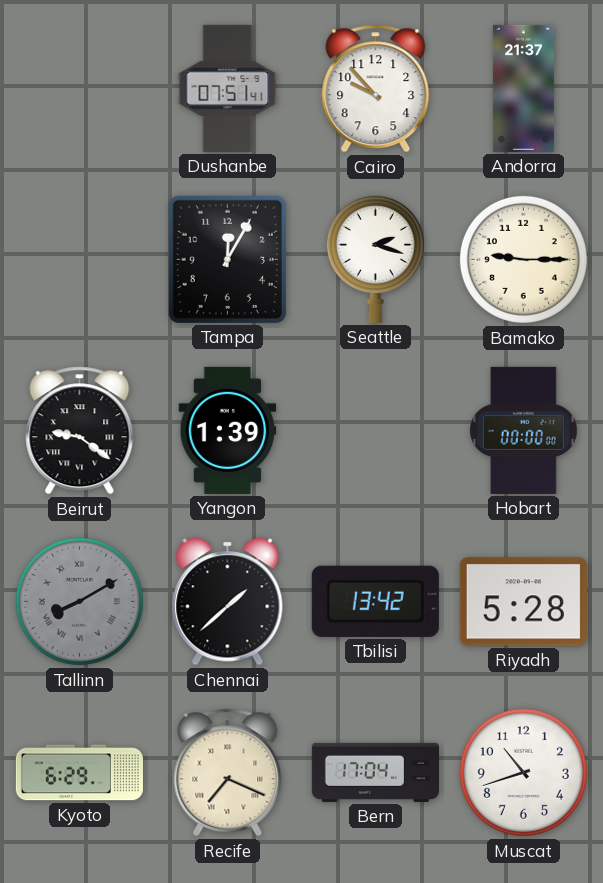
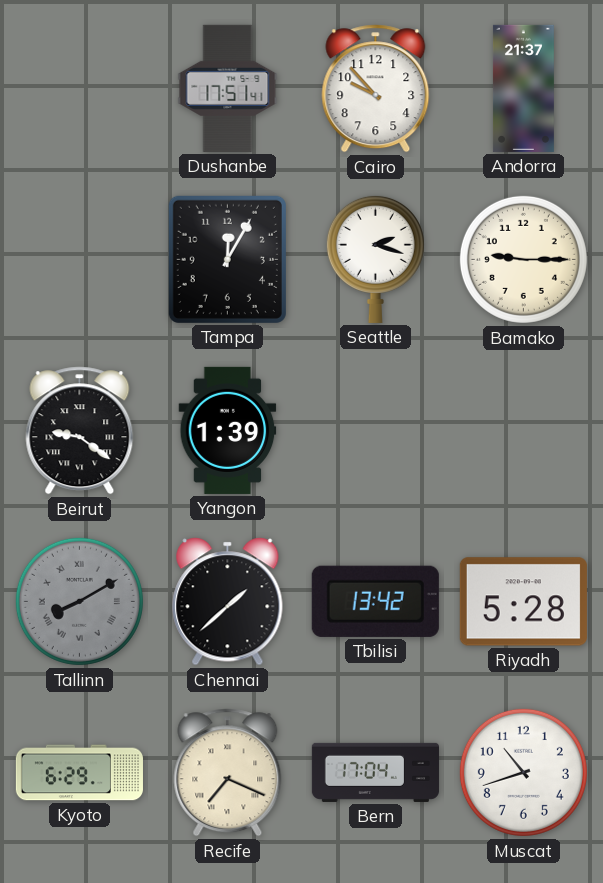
Dushanbe: 07:51 -> 17:51 (228, 88)
Hobart: 00:00 -> none (524, 430)
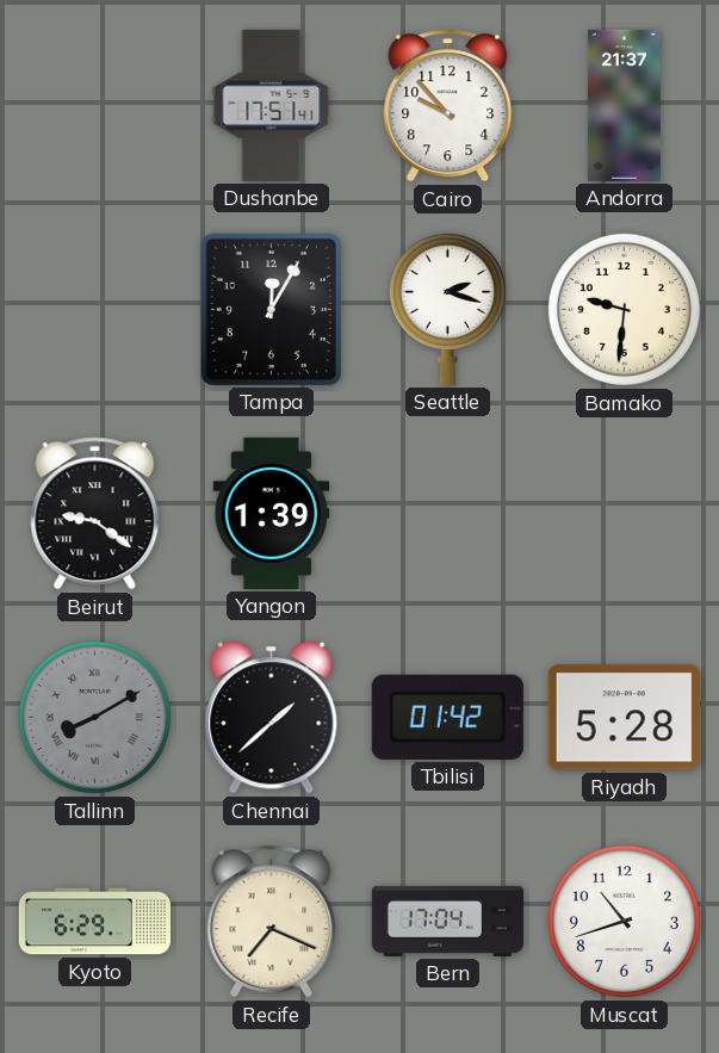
Bamako: 9:15 -> 9:31 (624, 309)
Tbilisi: 13:42 -> 01:42 (447, 717)
